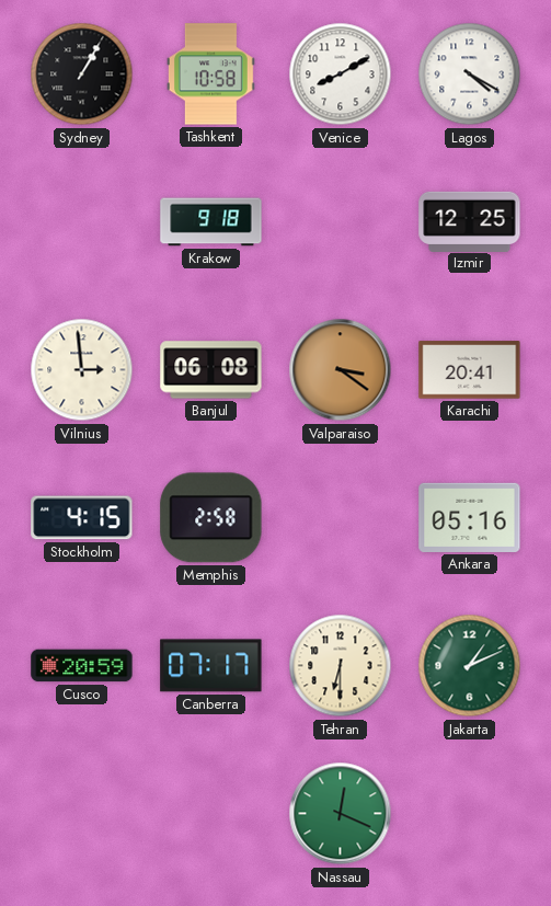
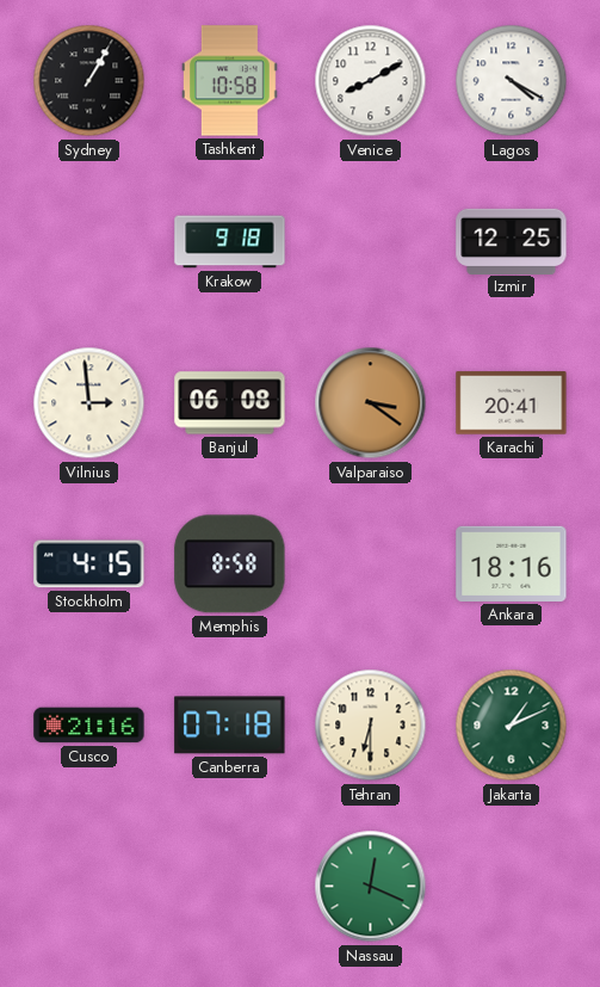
Memphis: 2:58 -> 8:58 (230, 565)
Ankara: 05:16 -> 18:16 (512, 563)
Cusco: 20:59 -> 21:16 (89, 726)
Canberra: 07:17 -> 07:18 (230, 726)
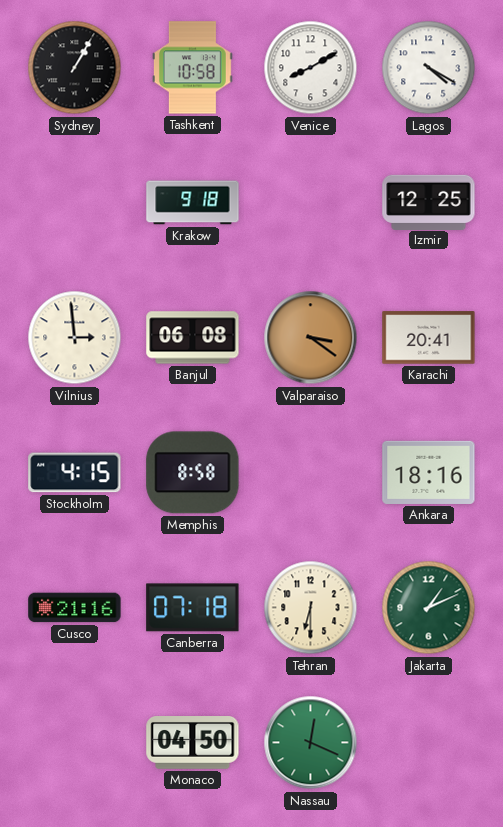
Monaco: none -> 04:50 (193, 743)
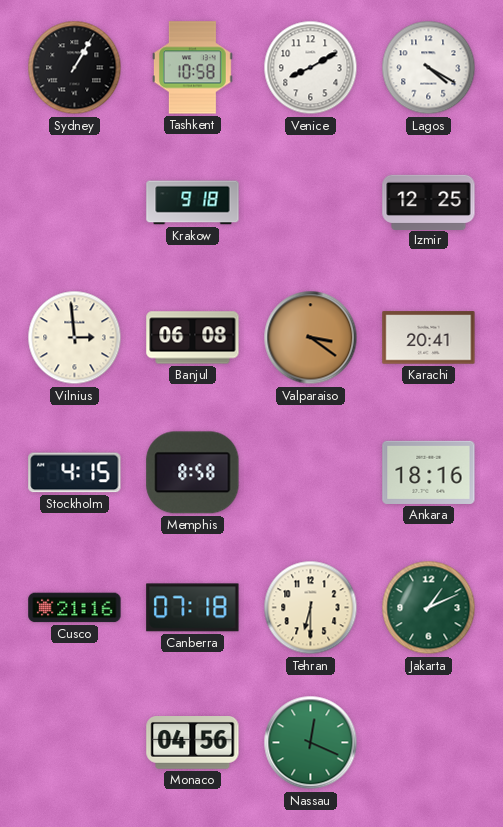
Monaco: 04:50 -> 04:56 (193, 743)
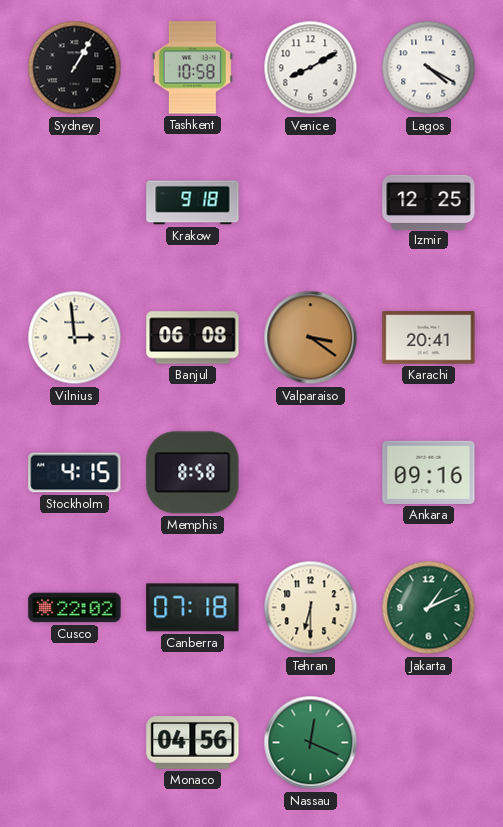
Ankara: 18:16 -> 09:16 (429, 472)
Cusco: 21:16 -> 22:02 (75, 608)
